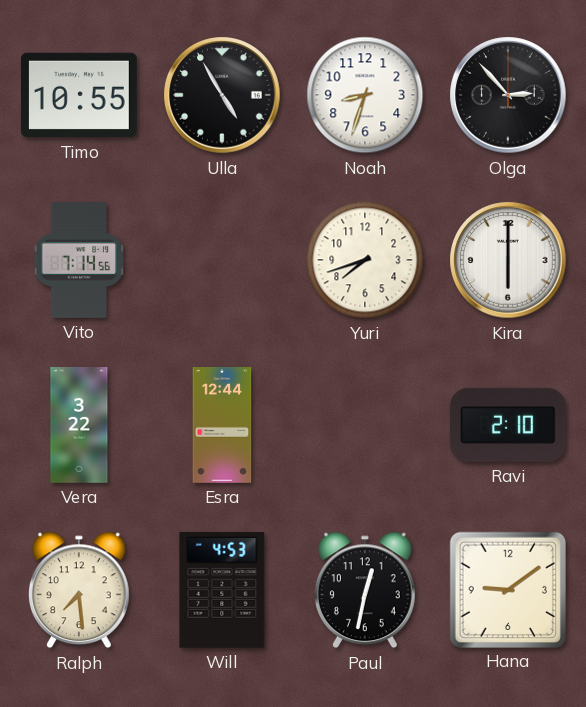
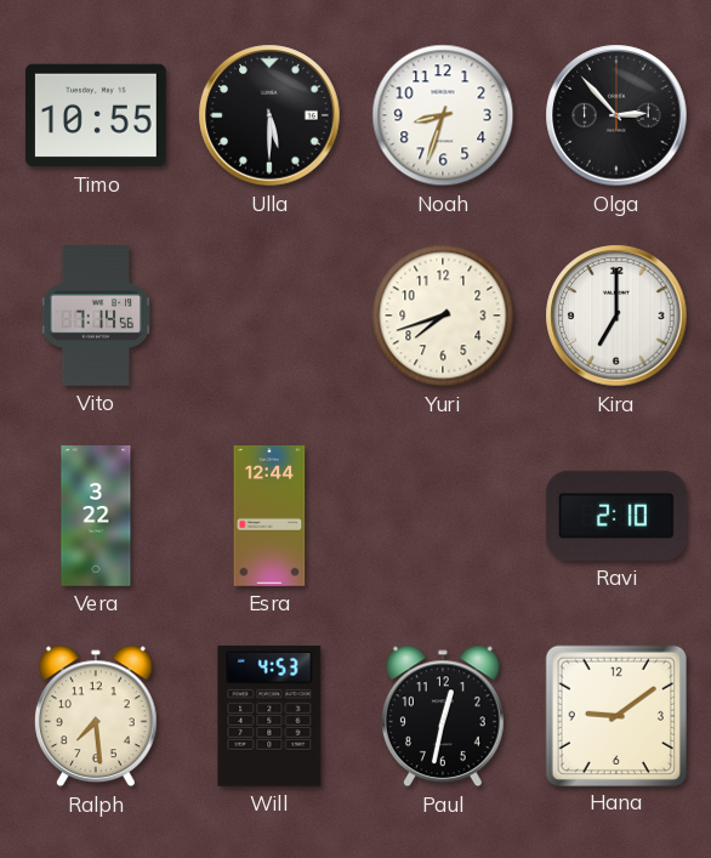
Ulla: 4:55 -> 5:30 (269, 115)
Kira: 6:00 -> 7:00 (616, 316)
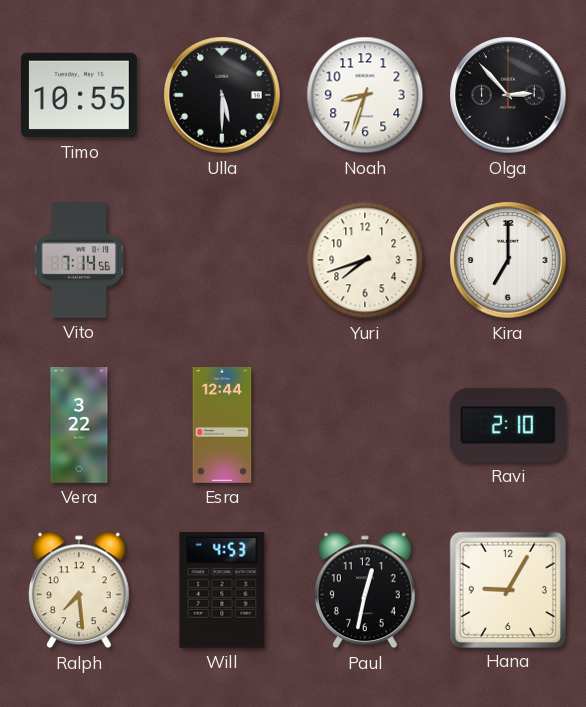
Hana: 9:09 -> 9:05 (507, 589)
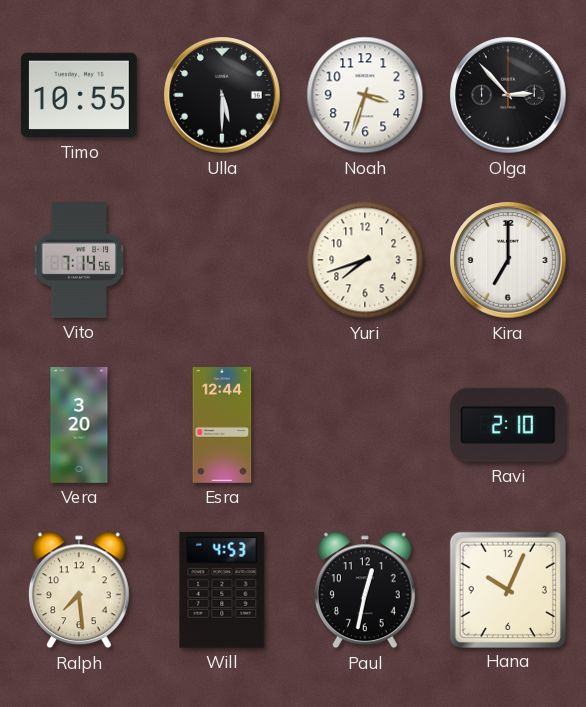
Noah: 8:33 -> 3:33 (365, 95)
Vera: 3:22 -> 3:20 (79, 425)
Hana: 9:05 -> 10:04 (507, 589)
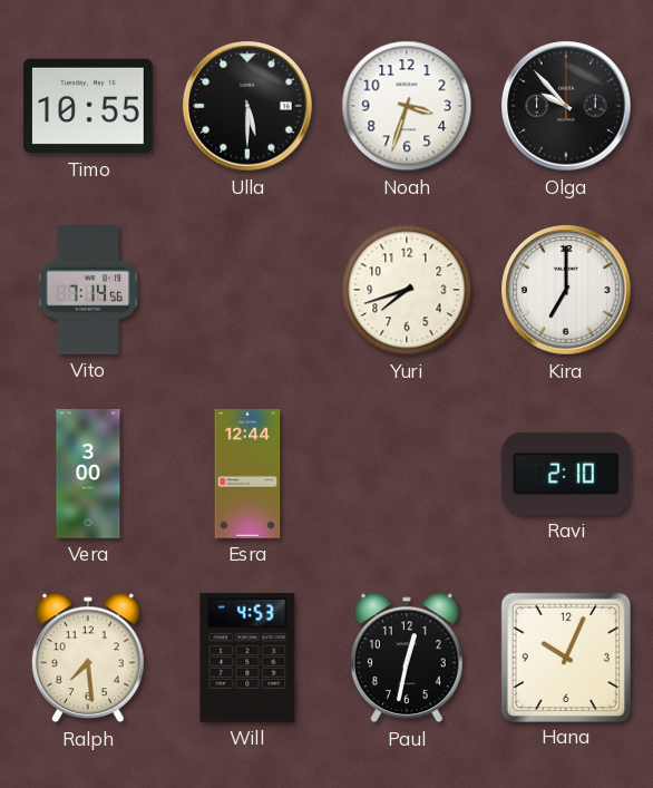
Olga: 2:53 -> 9:53 (566, 106)
Vera: 3:20 -> 3:00 (88, 474)
